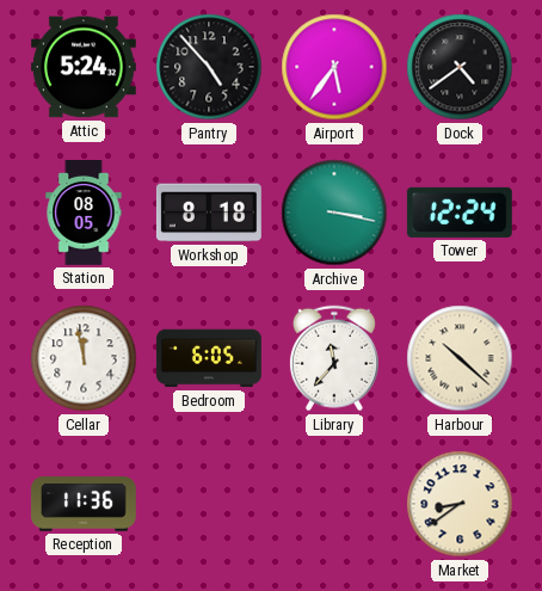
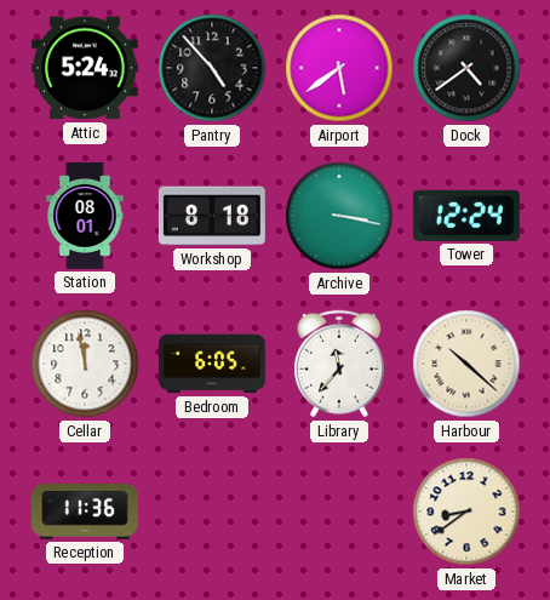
Airport: 5:36 -> 5:39 (339, 68)
Station: 08:05 -> 08:01 (85, 217)
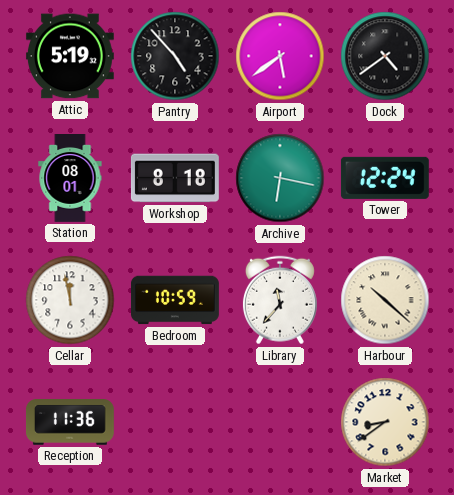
Attic: 5:24 -> 5:19 (70, 56)
Archive: 3:17 -> 6:17 (280, 178)
Bedroom: 6:05 -> 10:59 (175, 300)
